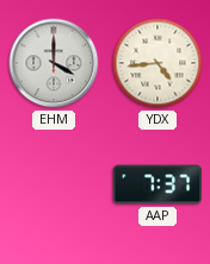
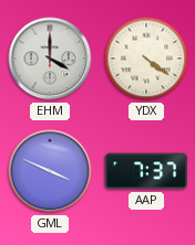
YDX: 4:44 -> 4:21 (146, 58)
GML: none -> 3:49 (50, 171)
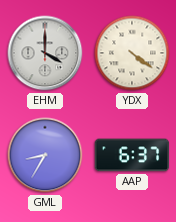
GML: 3:49 -> 8:35 (45, 155)
AAP: 7:37 -> 6:37 (132, 155)
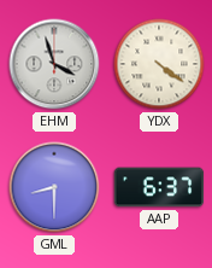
EHM: 4:00 -> 3:57 (54, 64)
GML: 8:35 -> 8:30 (54, 187)
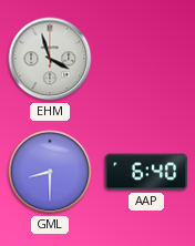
YDX: 4:21 -> none (159, 64)
AAP: 6:37 -> 6:40 (146, 172)
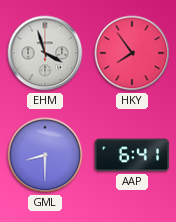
HKY: none -> 7:54 (132, 53)
AAP: 6:40 -> 6:41 (132, 155)
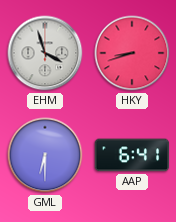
HKY: 7:54 -> 8:42 (132, 53)
GML: 8:30 -> 6:30 (45, 155)
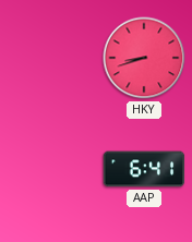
EHM: 3:57 -> none (45, 53)
GML: 6:30 -> none (45, 155)
